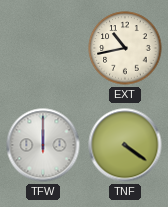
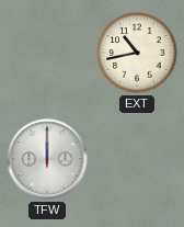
TNF: 4:21 -> none (125, 145)
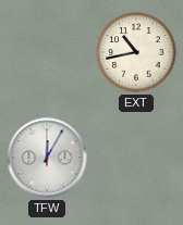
TFW: 12:00 -> 12:05 (47, 158)
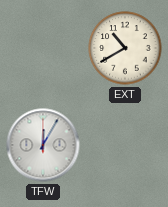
EXT: 10:43 -> 10:40 (125, 48)
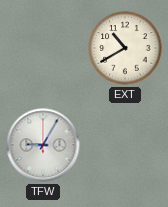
TFW: 12:05 -> 9:05 (43, 145)
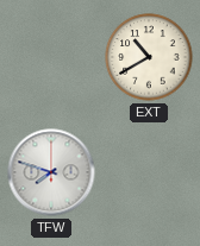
TFW: 9:05 -> 7:48 (51, 172)
